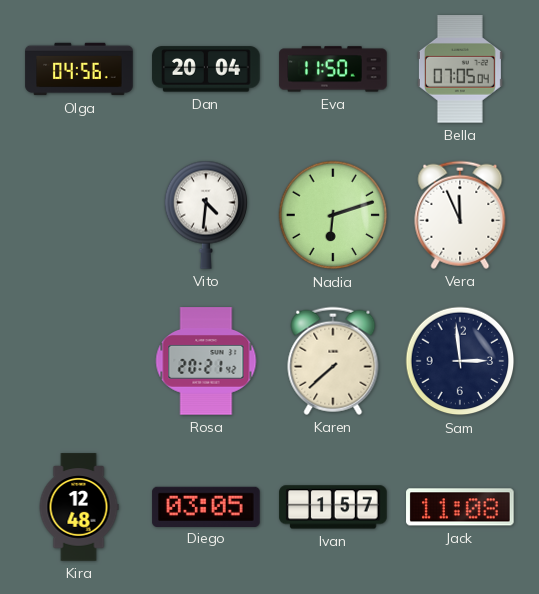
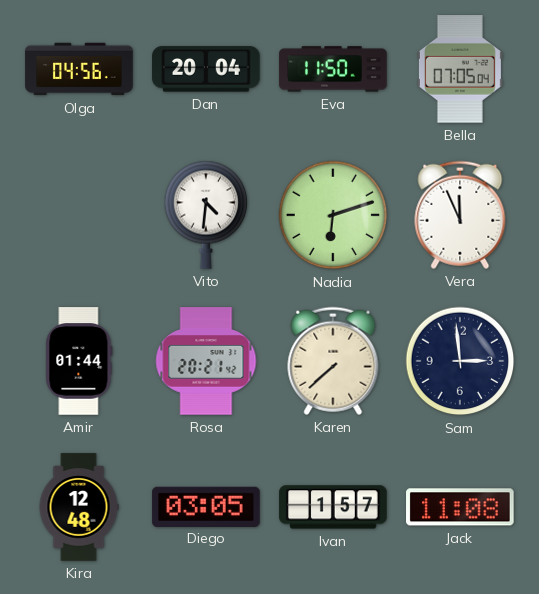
Amir: none -> 01:44 (79, 361)
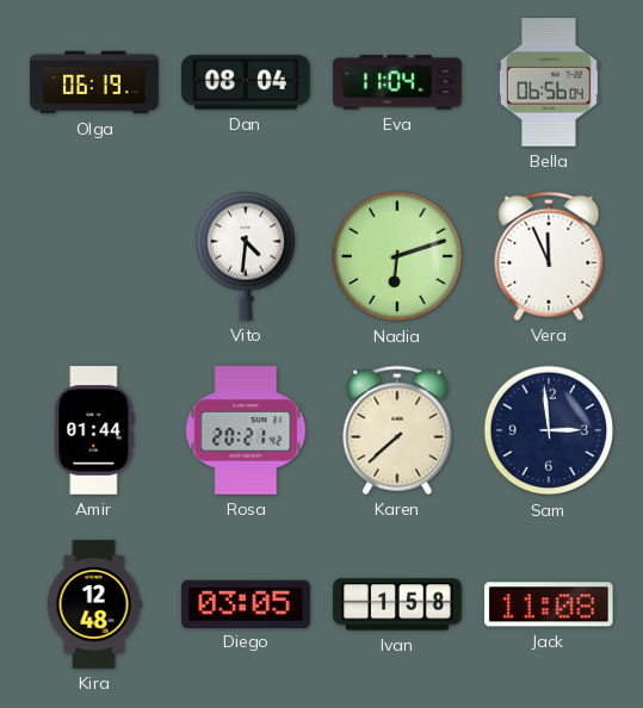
Olga: 04:56 -> 06:19 (94, 82)
Dan: 20:04 -> 08:04 (246, 82)
Eva: 11:50 -> 11:04 (397, 82)
Bella: 07:05 -> 06:56 (549, 82)
Ivan: 1:57 -> 1:58 (397, 604)
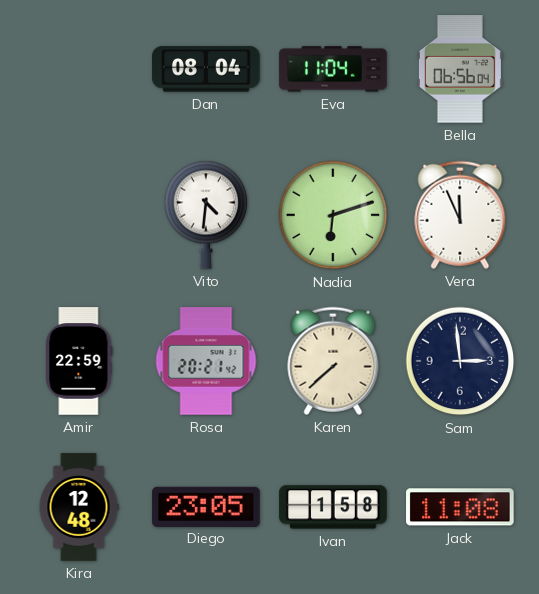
Olga: 06:19 -> none (94, 82)
Amir: 01:44 -> 22:59 (79, 361)
Diego: 03:05 -> 23:05 (206, 506)
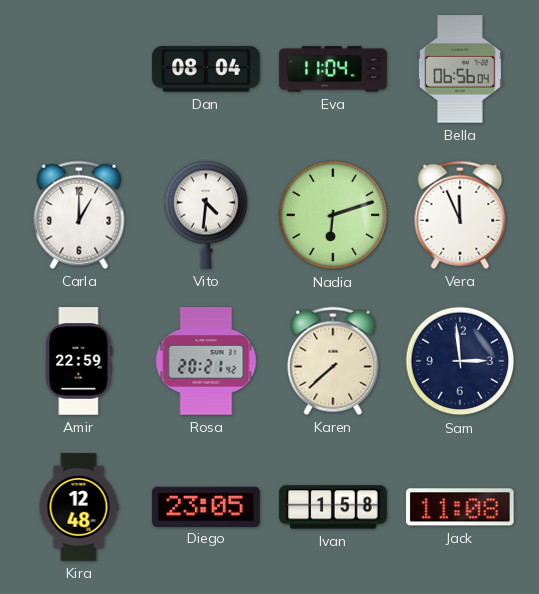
Carla: none -> 1:00 (79, 215)
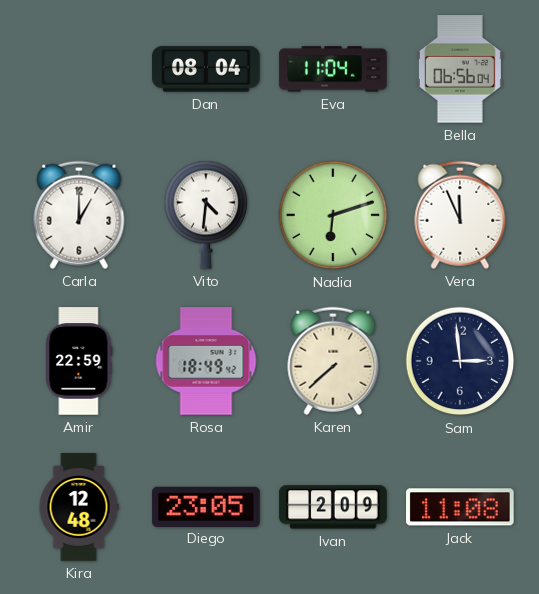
Rosa: 20:21 -> 18:49 (206, 361)
Ivan: 1:58 -> 2:09 (333, 507)
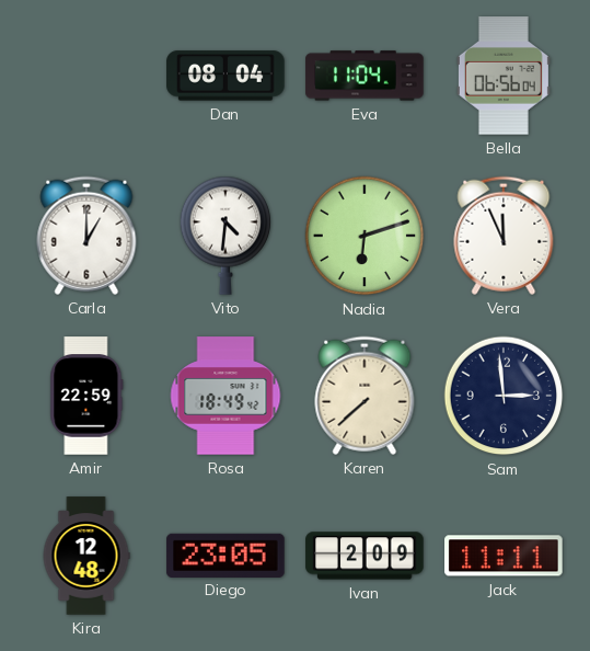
Jack: 11:08 -> 11:11 (504, 556)
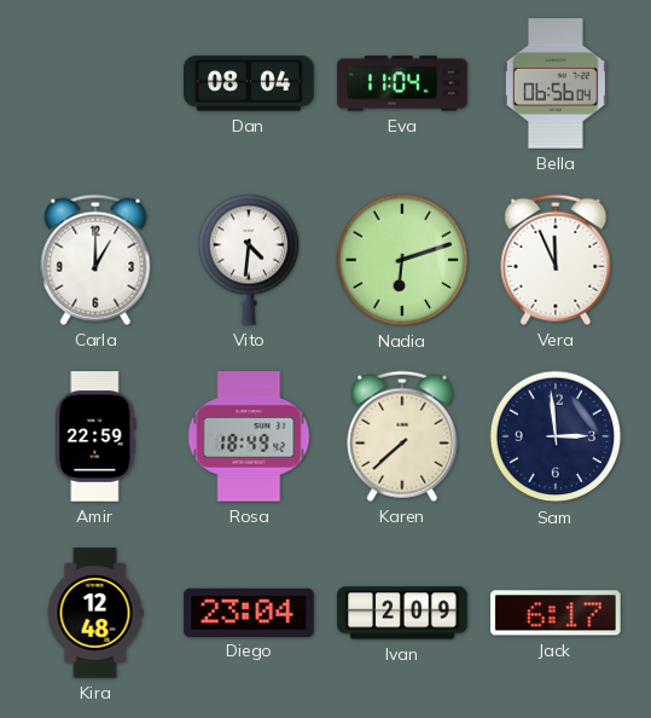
Diego: 23:05 -> 23:04 (249, 612)
Jack: 11:11 -> 6:17 (556, 613)
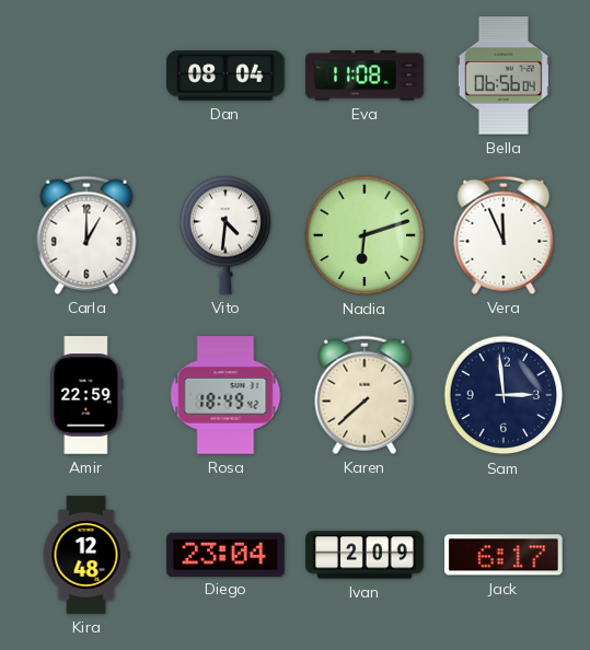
Eva: 11:04 -> 11:08 (365, 76)
